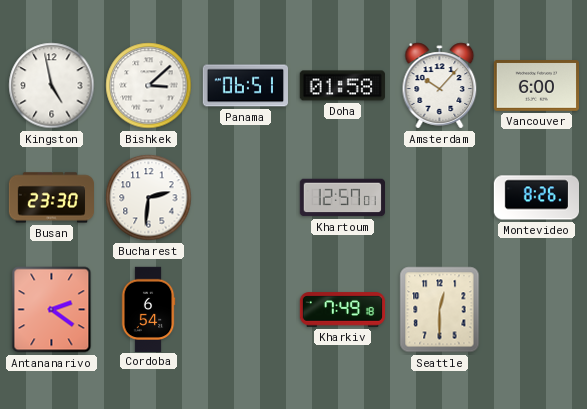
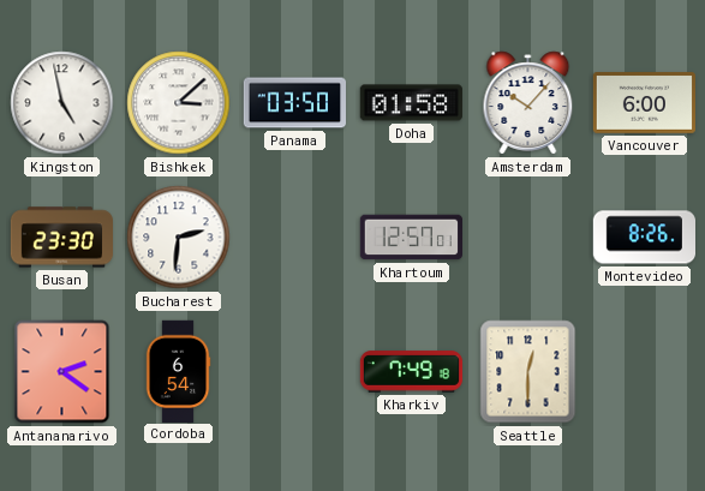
Panama: 06:51 -> 03:50 (294, 103)
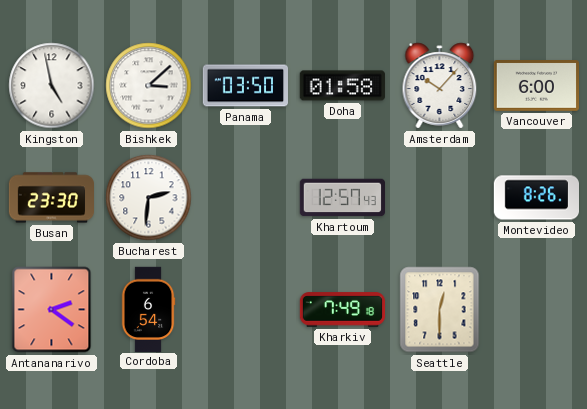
Khartoum: 12:57:01 -> 12:57:43 (342, 198)
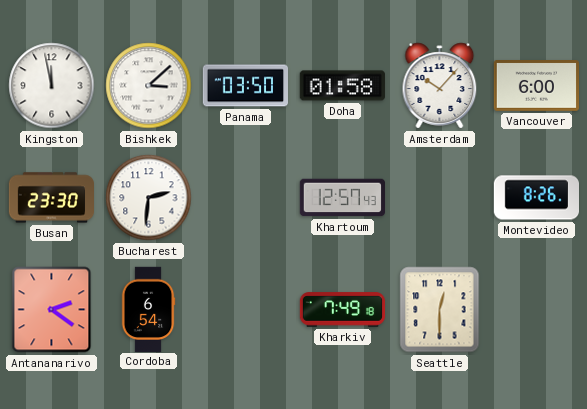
Kingston: 4:58 -> 11:58 (52, 86)
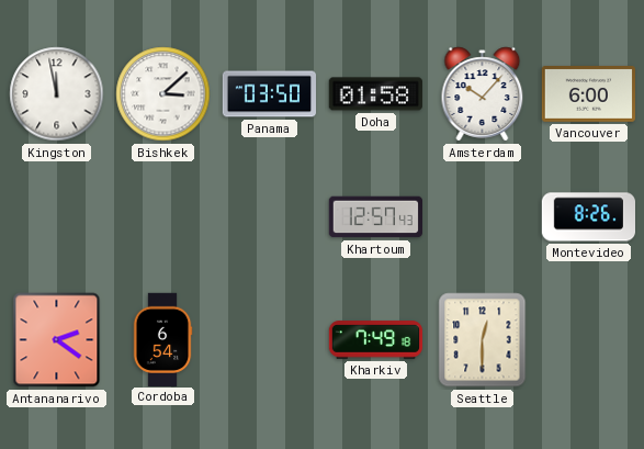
Busan: 23:30 -> none (52, 198)
Bucharest: 2:31 -> none (149, 198)
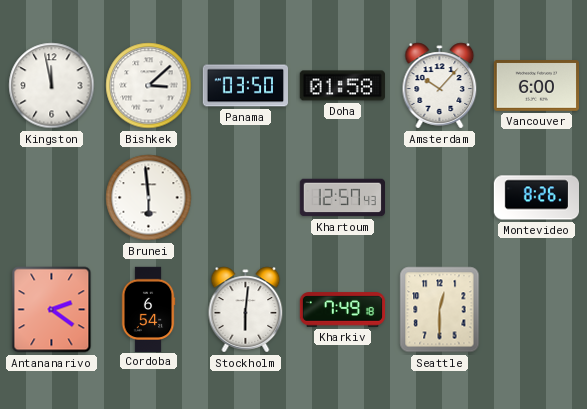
Brunei: none -> 5:59 (149, 198)
Stockholm: none -> 6:01 (246, 310)
